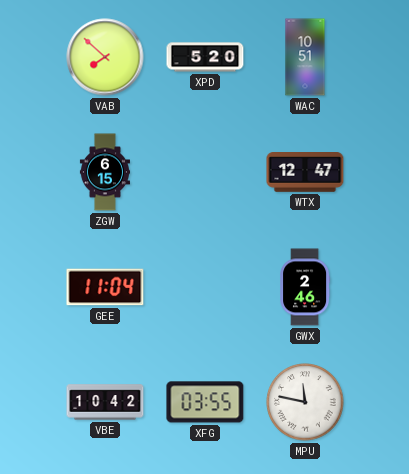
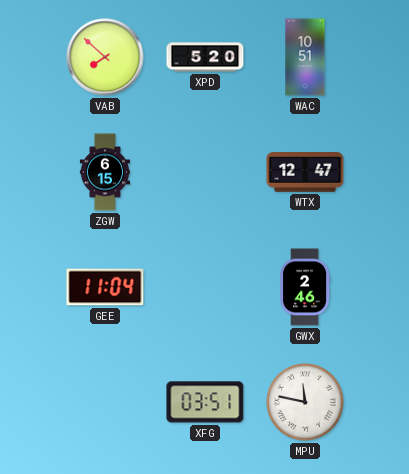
VBE: 10:42 -> none (105, 402)
XFG: 03:55 -> 03:51 (205, 402)
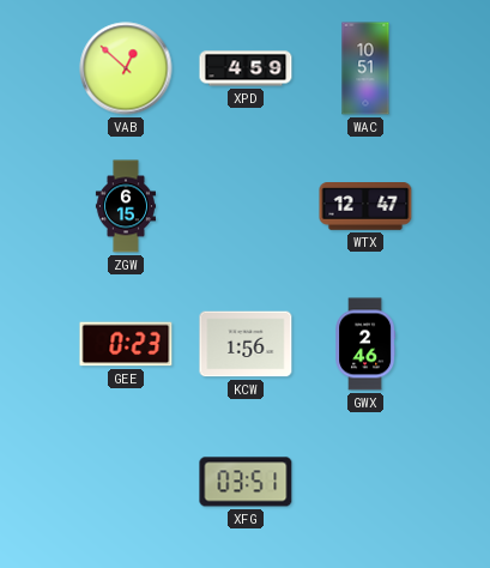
VAB: 7:52 -> 12:52 (126, 68)
XPD: 5:20 -> 4:59 (246, 68)
GEE: 11:04 -> 0:23 (126, 344)
KCW: none -> 1:56 (246, 344)
MPU: 11:47 -> none (305, 402)
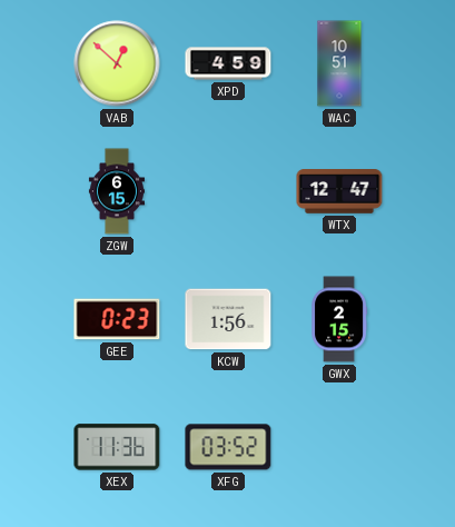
GWX: 2:46 -> 2:15 (339, 319)
XEX: none -> 11:36 (117, 447)
XFG: 03:51 -> 03:52 (228, 447)
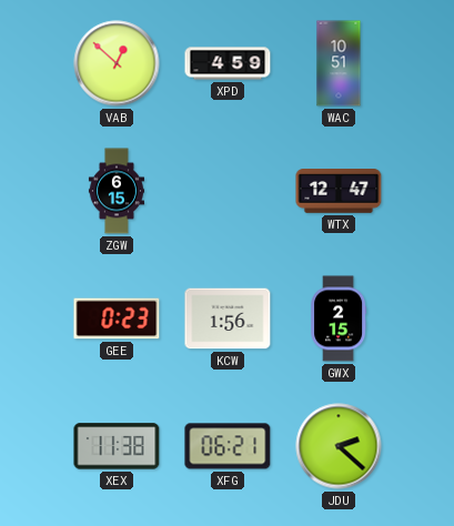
XEX: 11:36 -> 11:38 (117, 446)
XFG: 03:52 -> 06:21 (228, 446)
JDU: none -> 2:22 (339, 446)
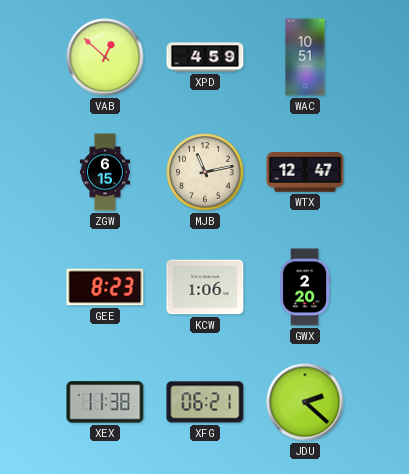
MJB: none -> 11:13 (205, 172)
GEE: 0:23 -> 8:23 (105, 287)
KCW: 1:56 -> 1:06 (205, 287)
GWX: 2:15 -> 2:20 (305, 287)
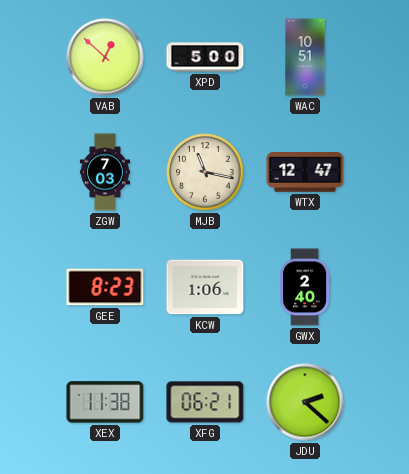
XPD: 4:59 -> 5:00 (205, 57)
ZGW: 6:15 -> 7:03 (105, 172)
MJB: 11:13 -> 11:17 (205, 172)
GWX: 2:20 -> 2:40 (305, 287)
